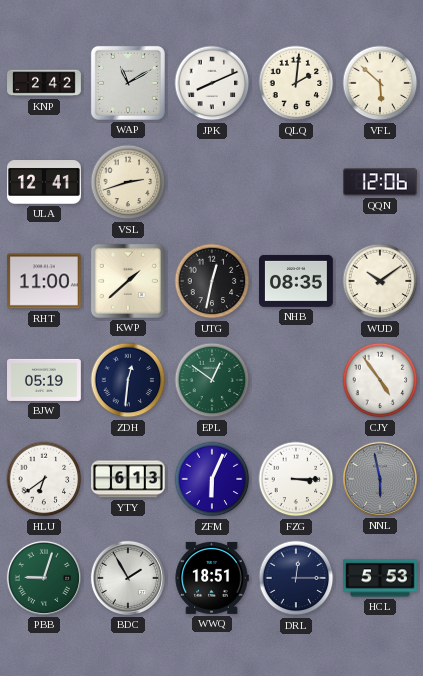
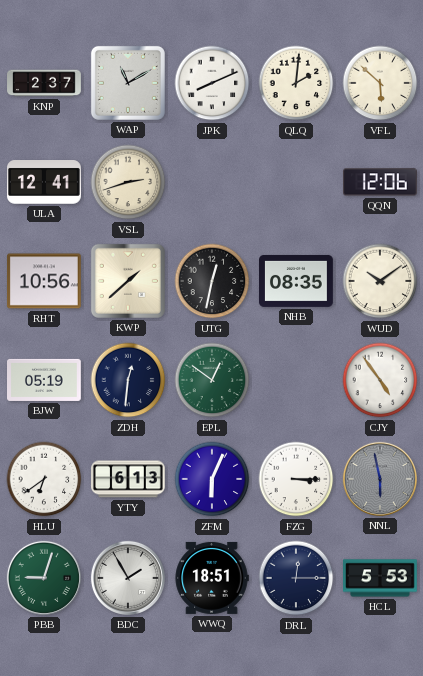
KNP: 2:42 -> 2:37 (44, 83)
RHT: 11:00 -> 10:56 (45, 281)
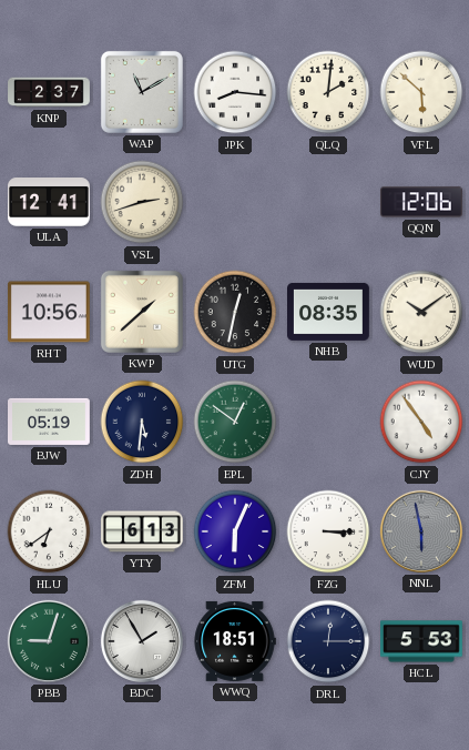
JPK: 8:11 -> 8:16 (235, 92)
ZDH: 12:31 -> 5:31 (142, 422)
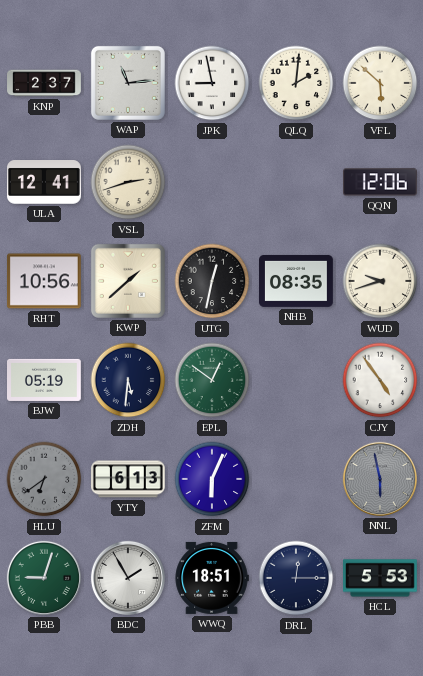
WAP: 11:10 -> 11:14 (128, 83)
JPK: 8:16 -> 8:58 (212, 83)
WUD: 10:09 -> 9:42 (380, 281)
HLU dial: white -> grey (44, 479)
FZG: 3:15 -> none (328, 531)
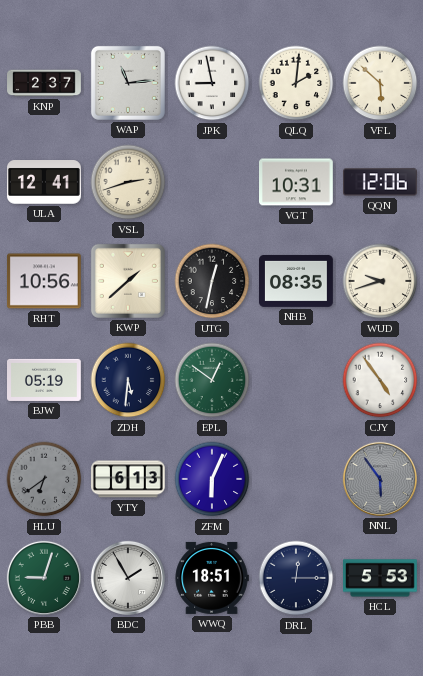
VGT: none -> 10:31 (297, 182)
NNL: 5:58 -> 5:54 (380, 479)
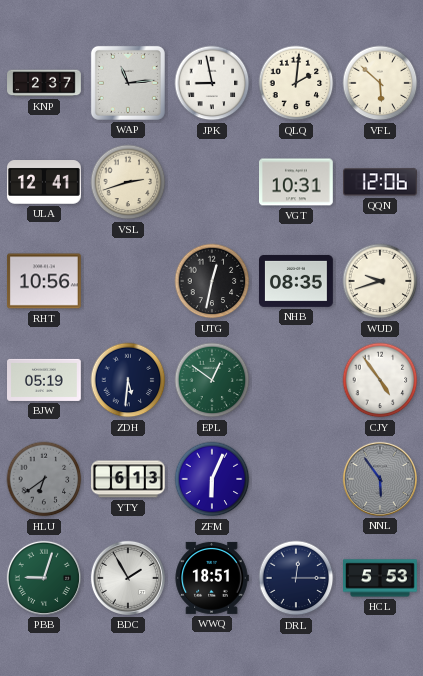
KWP: 1:38 -> none (128, 281)
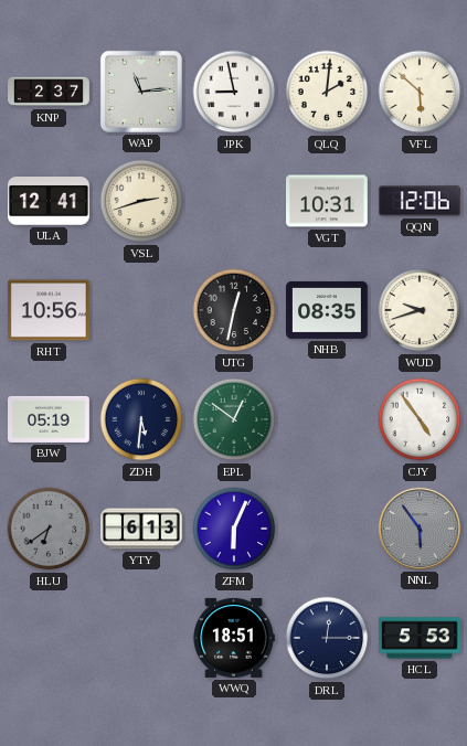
PBB: 9:03 -> none (44, 578)
BDC: 1:55 -> none (128, 578)
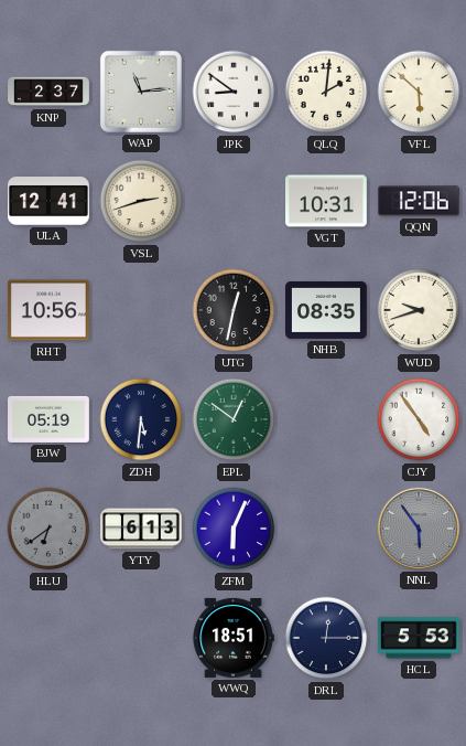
JPK: 8:58 -> 8:51 (234, 92)
